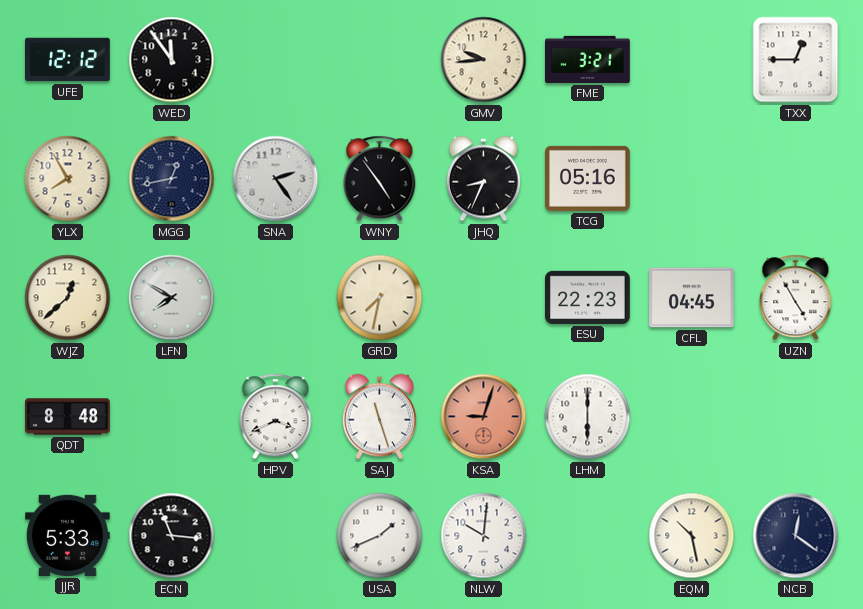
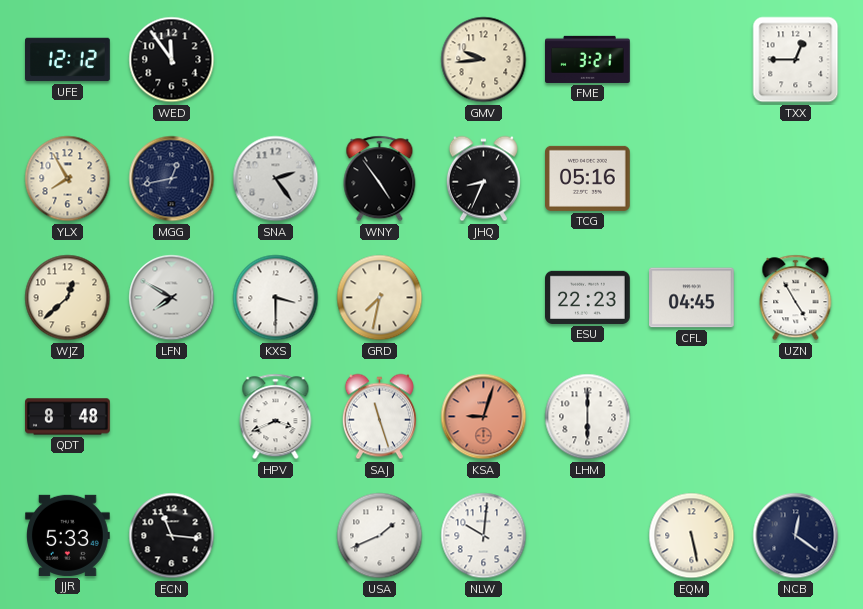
KXS: none -> 3:30 (276, 298)
EQM: 10:28 -> 5:28 (692, 536)
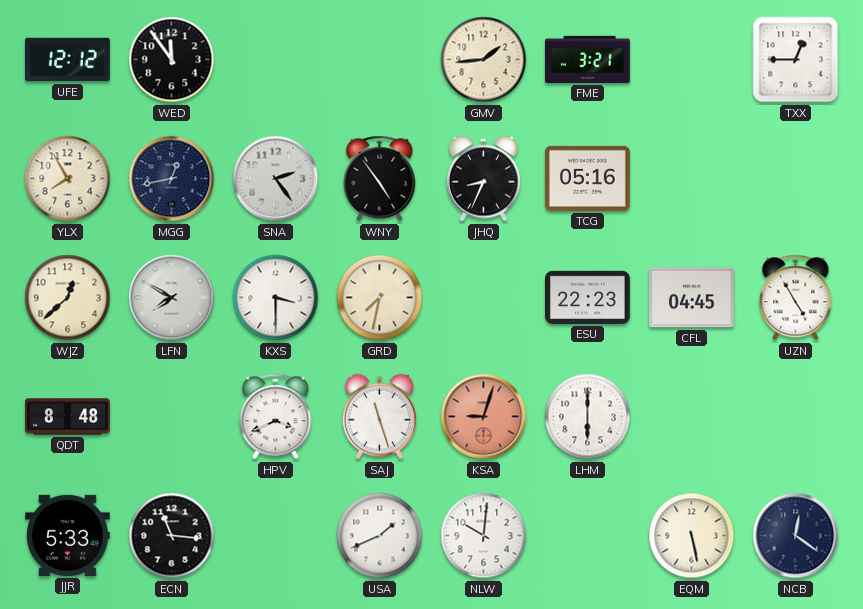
GMV: 9:44 -> 1:44 (484, 60)
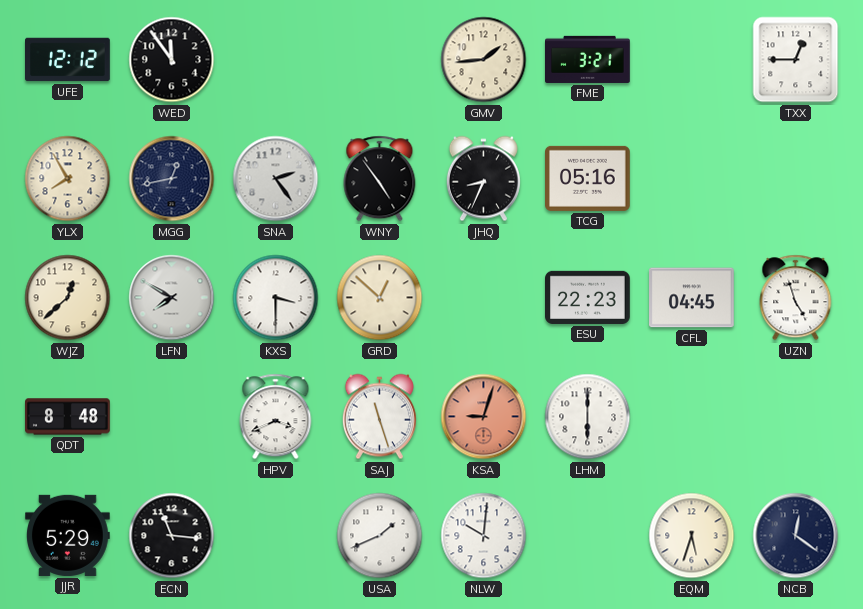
GRD: 7:32 -> 12:52 (380, 298)
UZN: 4:55 -> 4:57 (796, 298)
JJR: 5:33 -> 5:29 (68, 535)
EQM: 5:28 -> 5:33 (692, 536)
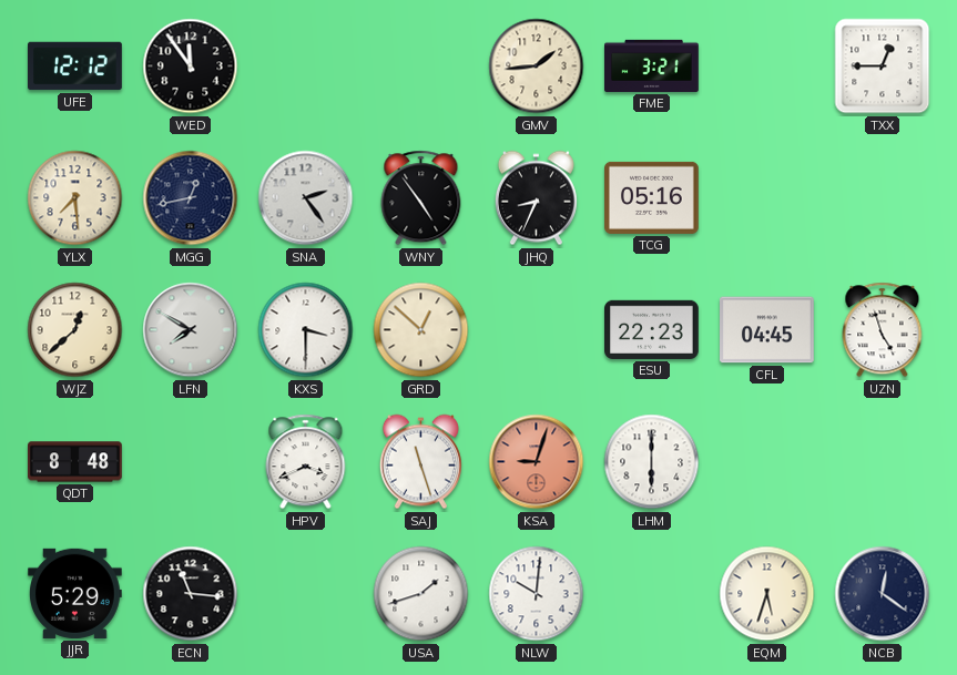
YLX: 7:55 -> 7:29 (75, 198)
USA: 1:41 -> 1:42 (421, 594)
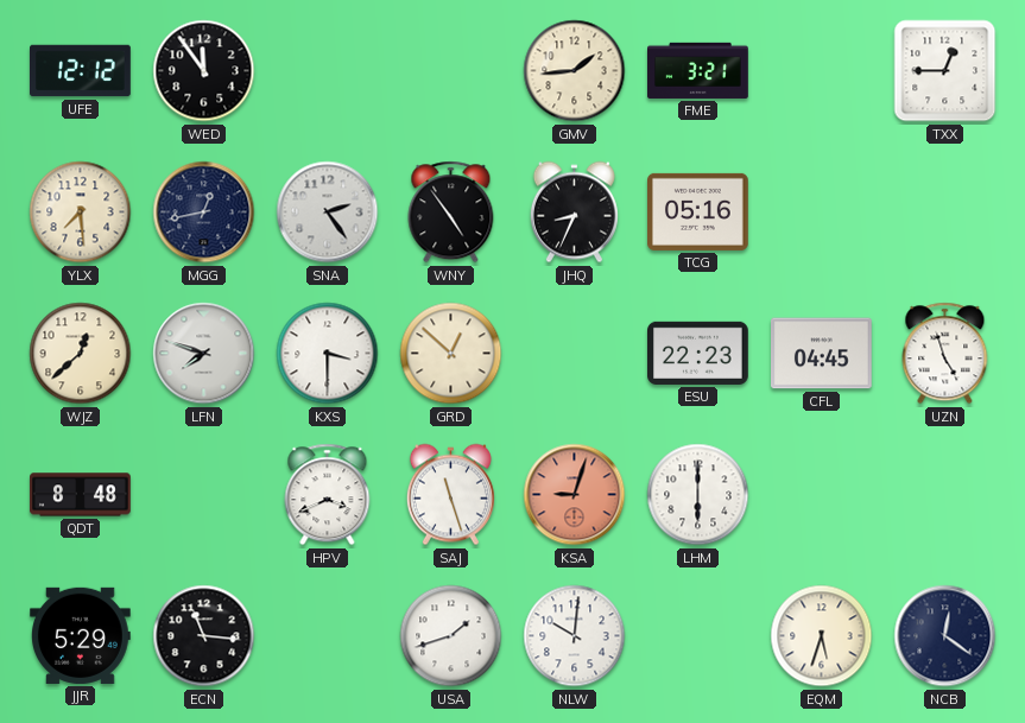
LFN: 7:50 -> 7:48 (204, 354)
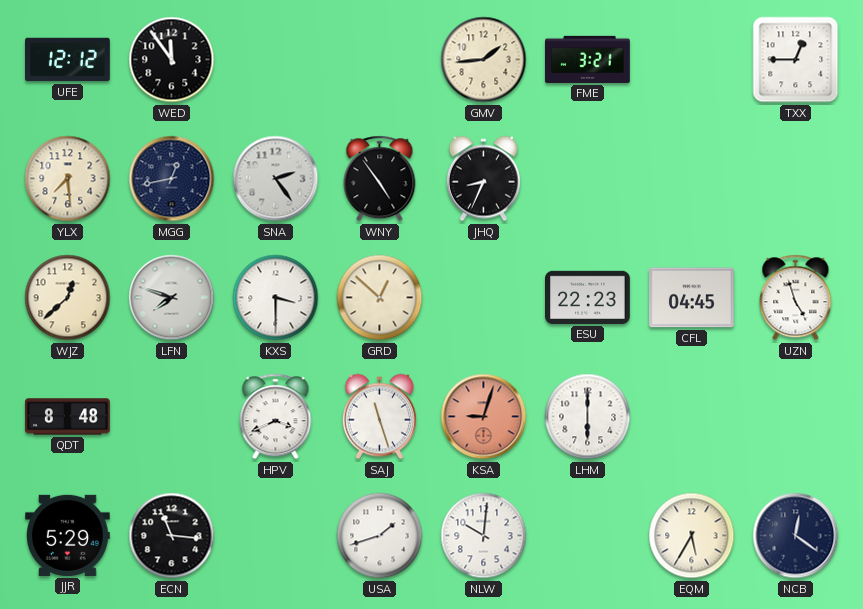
TCG: 05:16 -> none (698, 211)
EQM: 5:33 -> 5:35 (692, 536)
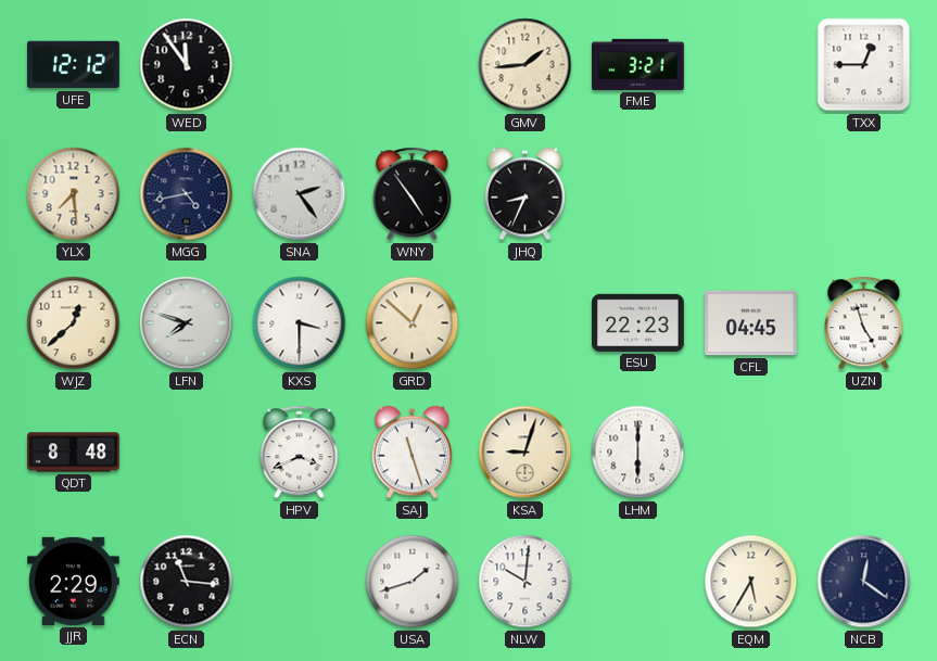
MGG: 12:43 -> 4:43 (187, 194)
KSA dial: salmon -> cream (526, 453)
JJR: 5:29 -> 2:29 (74, 581)
